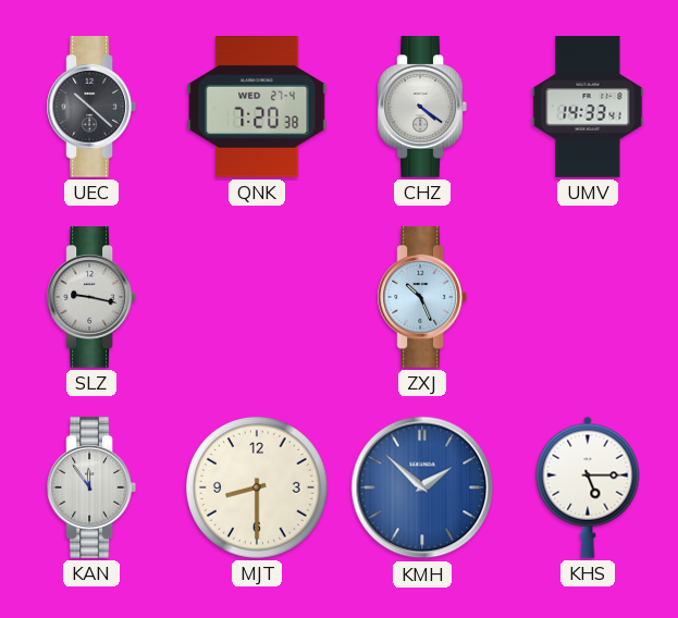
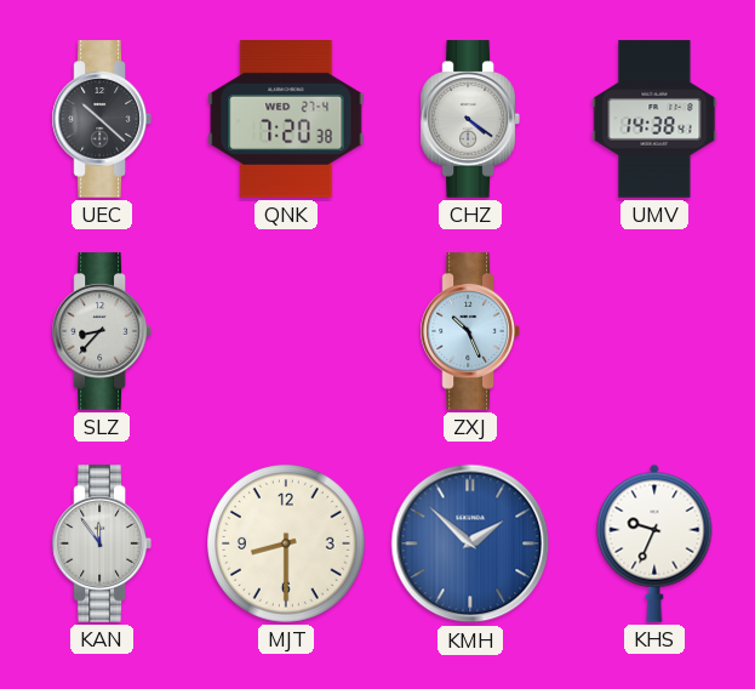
UMV: 14:33 -> 14:38 (654, 119)
SLZ: 9:17 -> 8:37 (101, 331)
KHS: 5:15 -> 9:34 (654, 543)
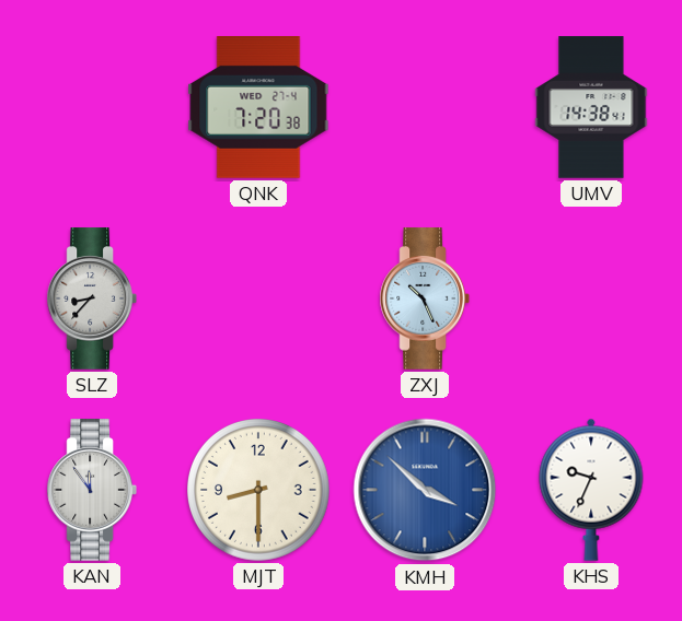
UEC: 10:22 -> none (101, 119)
CHZ: 4:21 -> none (469, 119)
KMH: 1:52 -> 3:52 (425, 490)
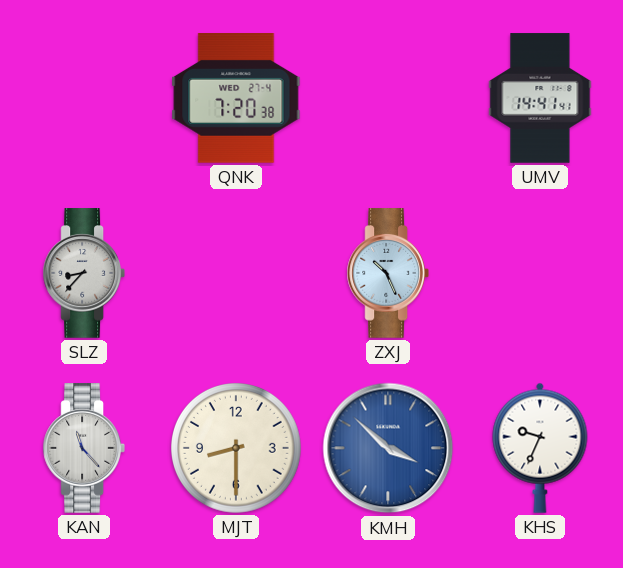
UMV: 14:38 -> 14:41 (540, 98)
KAN: 11:54 -> 11:23 (83, 448)
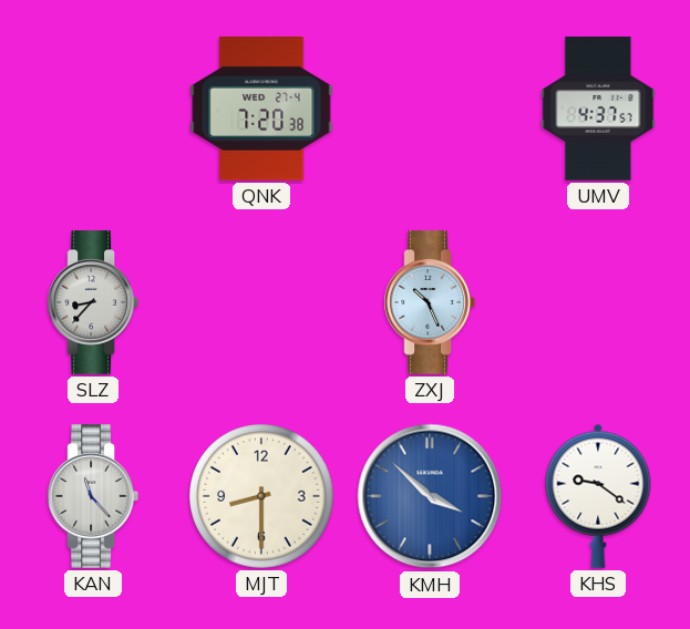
UMV: 14:41 -> 4:37 (598, 109)
KHS: 9:34 -> 9:21 (598, 496)
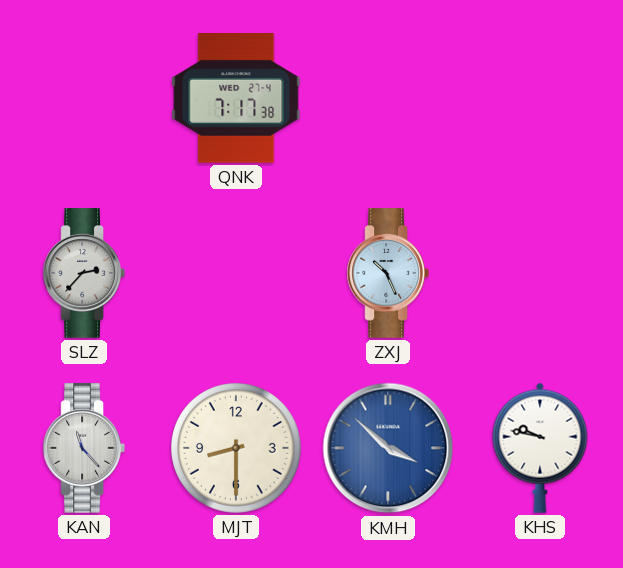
QNK: 7:20 -> 7:17 (236, 99)
UMV: 4:37 -> none (598, 109)
SLZ: 8:37 -> 2:37 (83, 273)
KHS: 9:21 -> 9:47 (540, 448)
